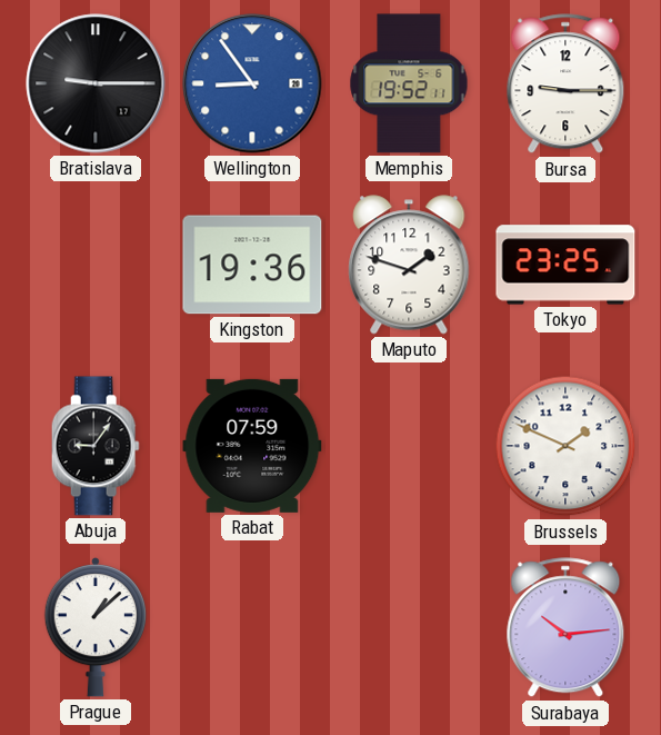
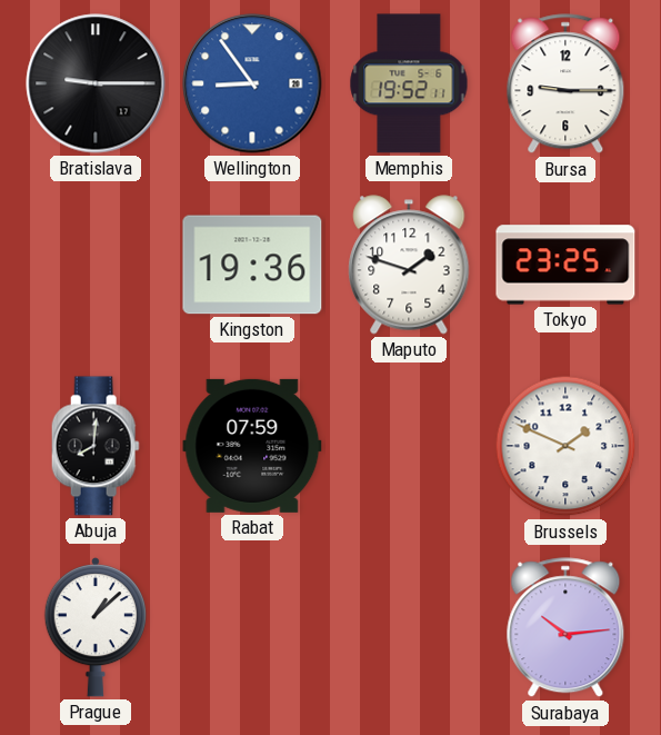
Abuja: 9:06 -> 8:01 (96, 446)
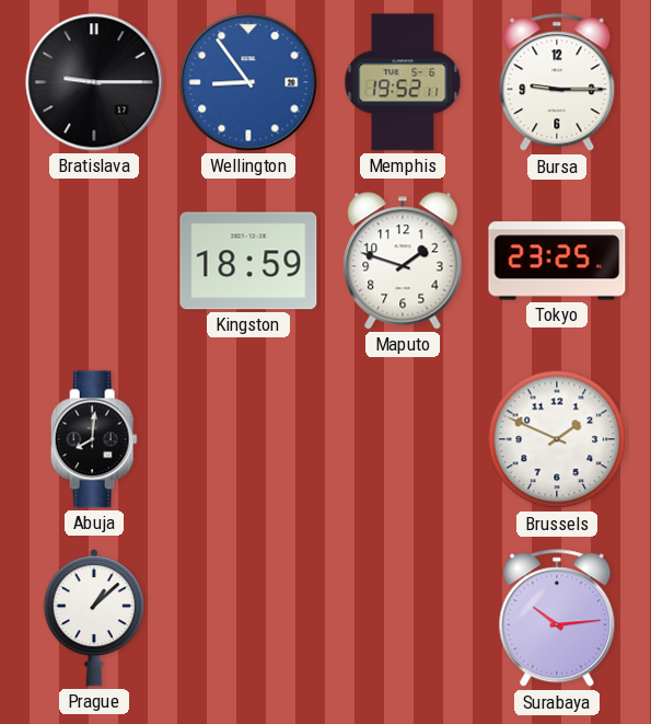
Kingston: 19:36 -> 18:59 (248, 261)
Rabat: 07:59 -> none (252, 446)
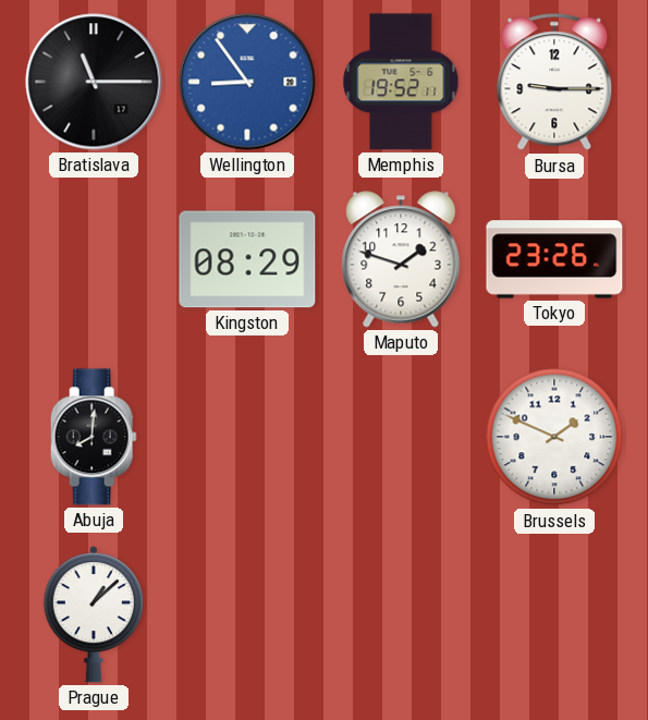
Bratislava: 9:15 -> 11:15 (94, 82)
Kingston: 18:59 -> 08:29 (247, 259)
Tokyo: 23:25 -> 23:26 (554, 259)
Surabaya: 10:14 -> none (557, 619)
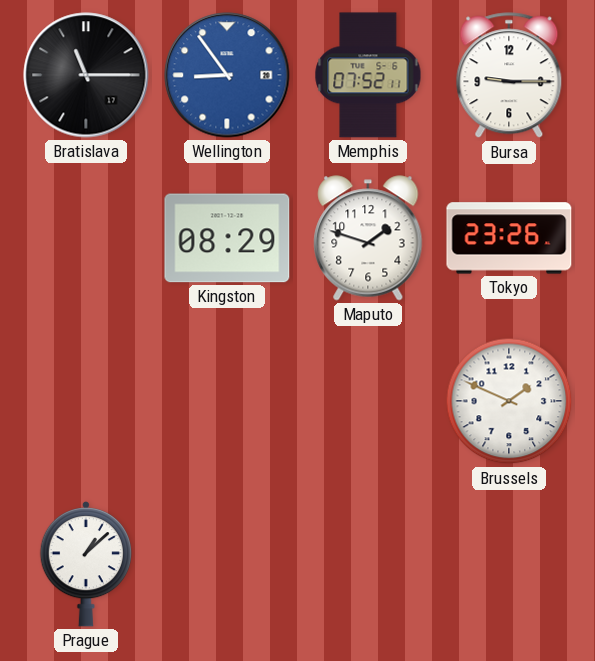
Memphis: 19:52 -> 07:52 (368, 75)
Abuja: 8:01 -> none (94, 437)
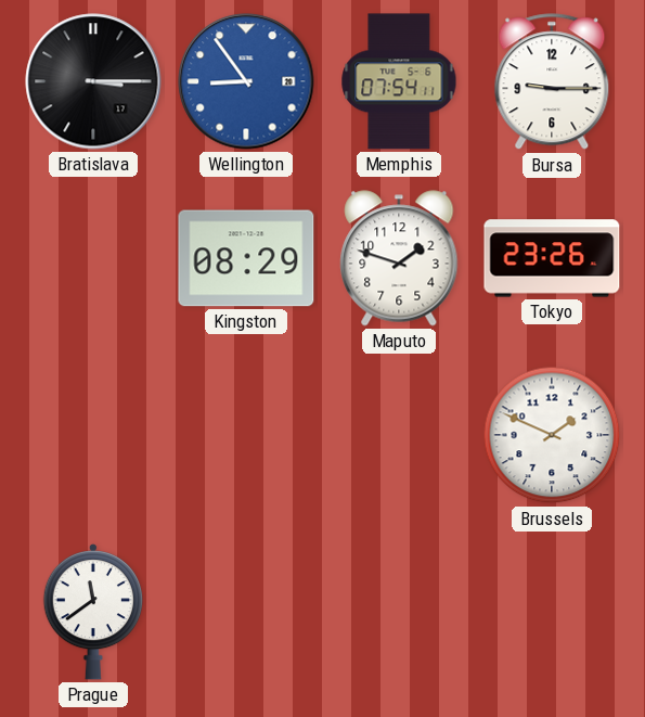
Bratislava: 11:15 -> 3:15 (93, 81)
Memphis: 07:52 -> 07:54 (399, 81)
Prague: 1:08 -> 11:39 (92, 612)
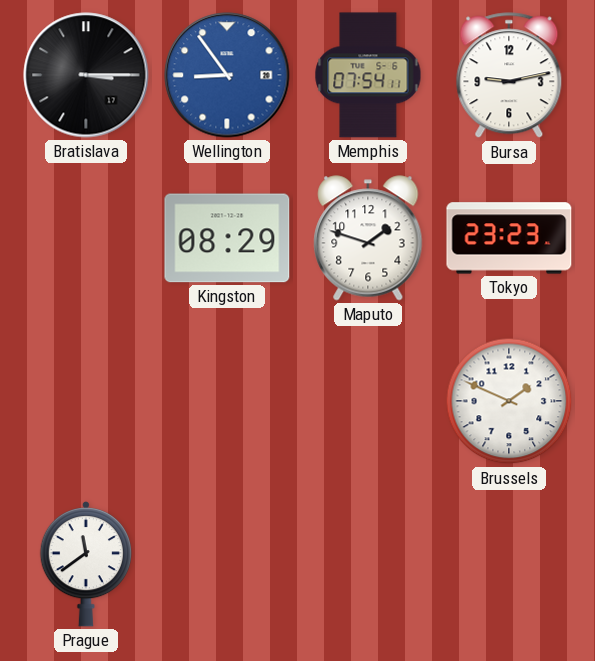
Bursa: 9:15 -> 9:13 (509, 76)
Tokyo: 23:26 -> 23:23 (509, 238)
